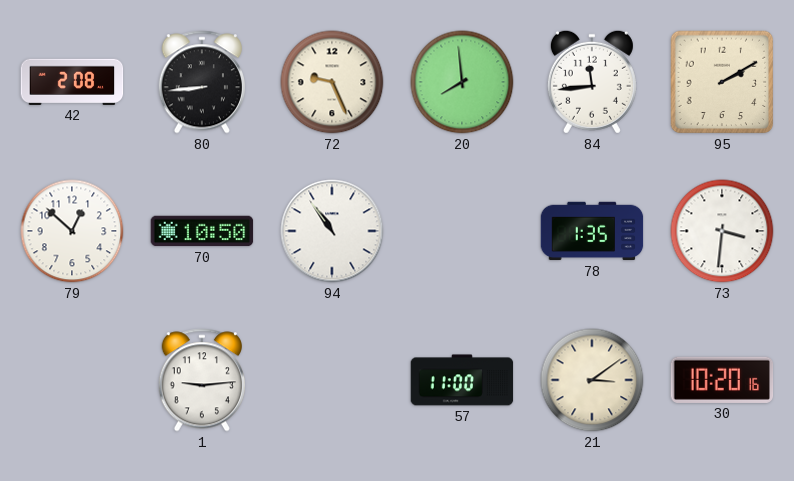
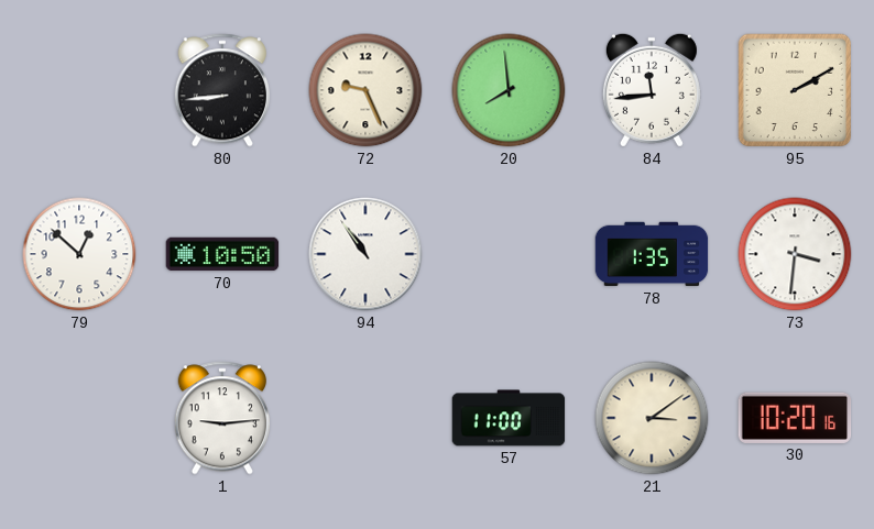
42: 2:08 -> none (72, 82)
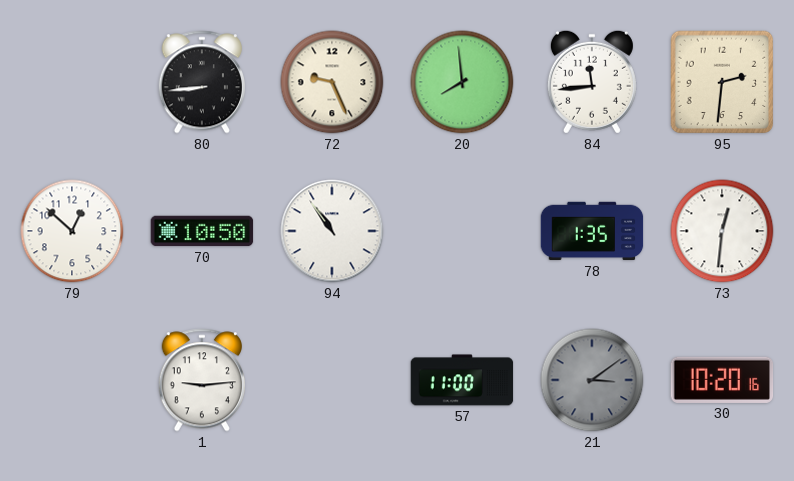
95: 2:10 -> 2:31 (722, 82)
73: 3:31 -> 12:31 (722, 231)
21 dial: cream -> grey (592, 380)
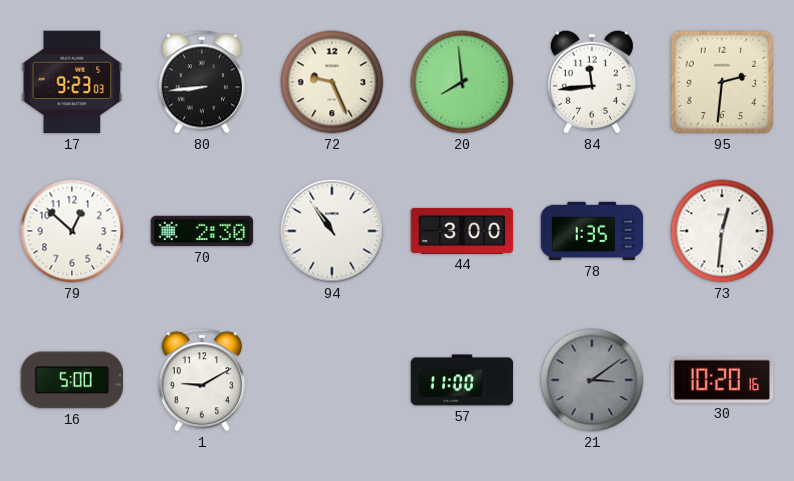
17: none -> 9:23 (72, 82)
70: 10:50 -> 2:30 (202, 231)
44: none -> 3:00 (462, 231)
16: none -> 5:00 (72, 380)
1: 9:14 -> 9:10 (201, 380)
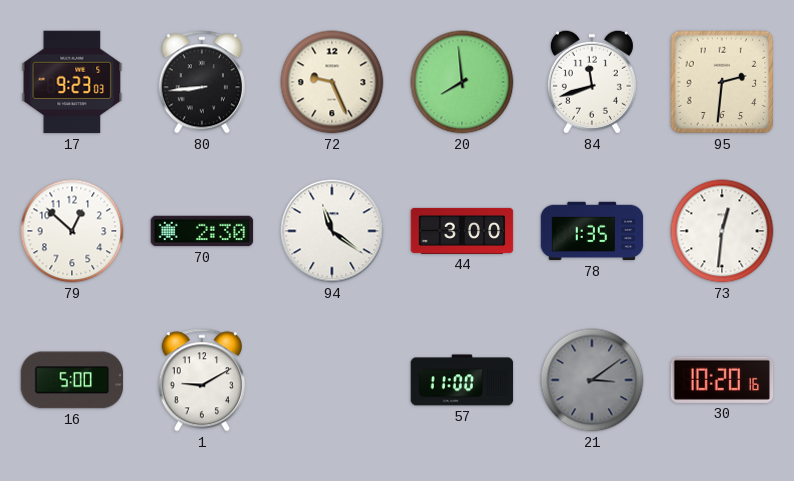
84: 11:44 -> 11:42 (592, 82)
94: 10:54 -> 11:21 (332, 231)
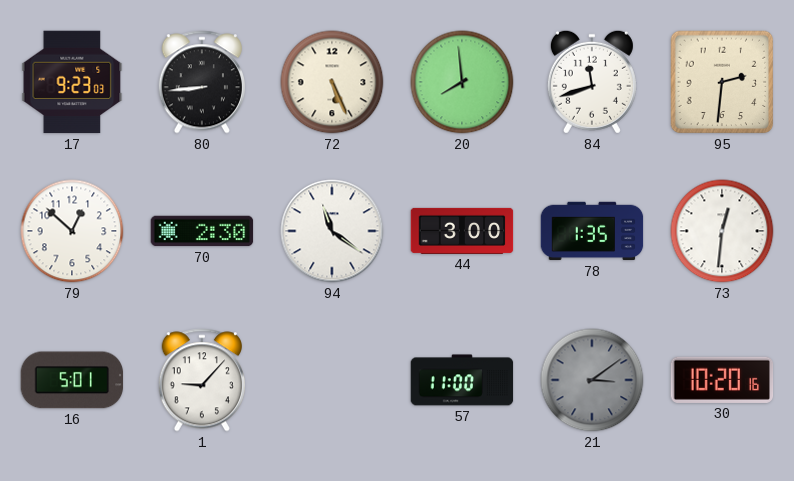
72: 9:26 -> 5:26 (332, 82)
16: 5:00 -> 5:01 (72, 380)
1: 9:10 -> 9:07 (201, 380)
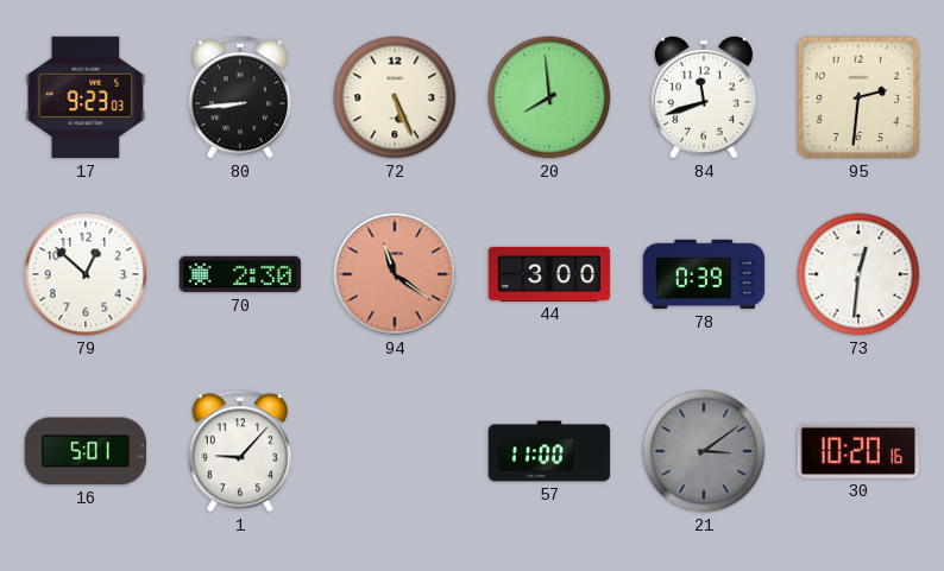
94 dial: white -> salmon (395, 274)
78: 1:35 -> 0:39 (704, 274)
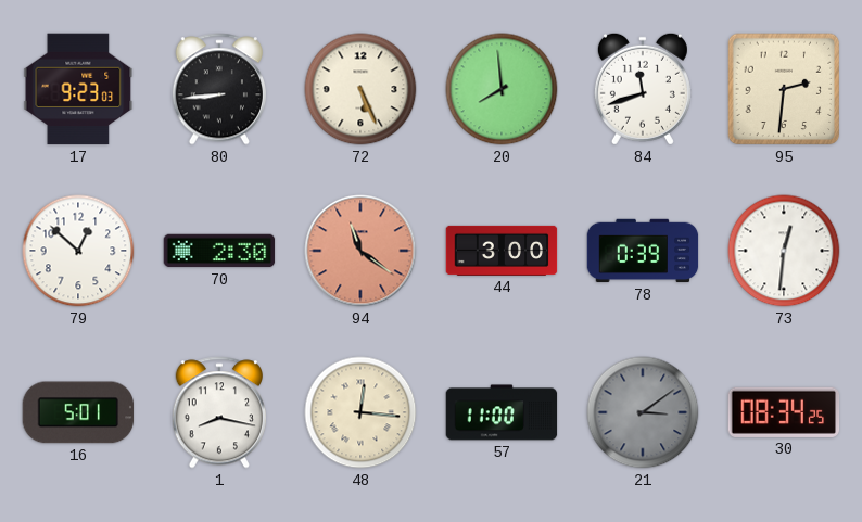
1: 9:07 -> 8:17 (218, 412)
48: none -> 12:16 (360, 412)
30: 10:20 -> 08:34 (784, 412)
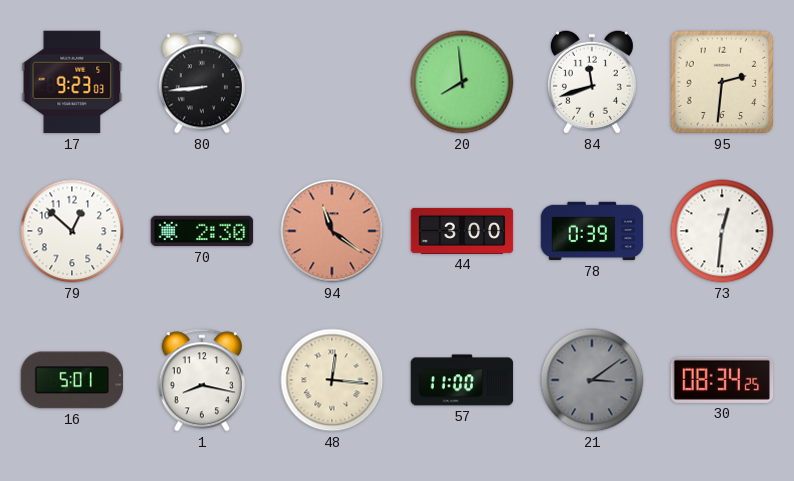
72: 5:26 -> none (360, 89)
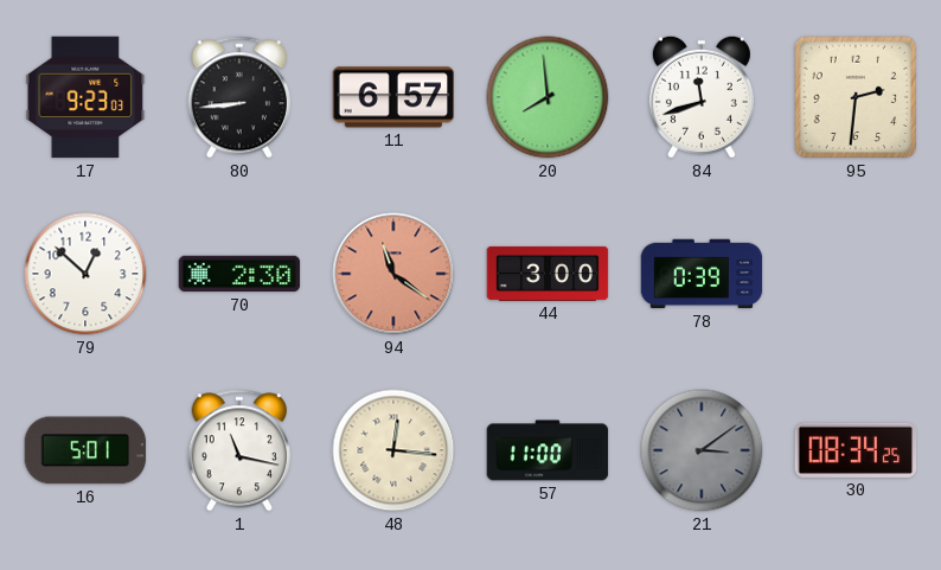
11: none -> 6:57 (393, 97)
73: 12:31 -> none (722, 231)
1: 8:17 -> 11:17 (238, 450)
